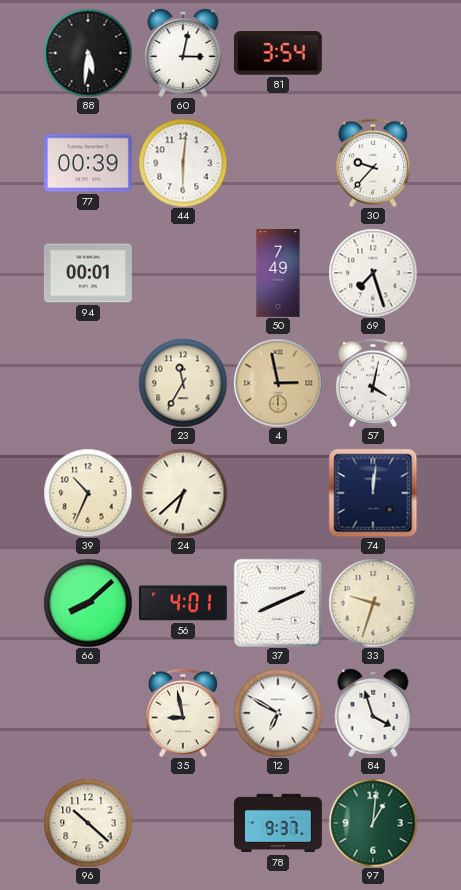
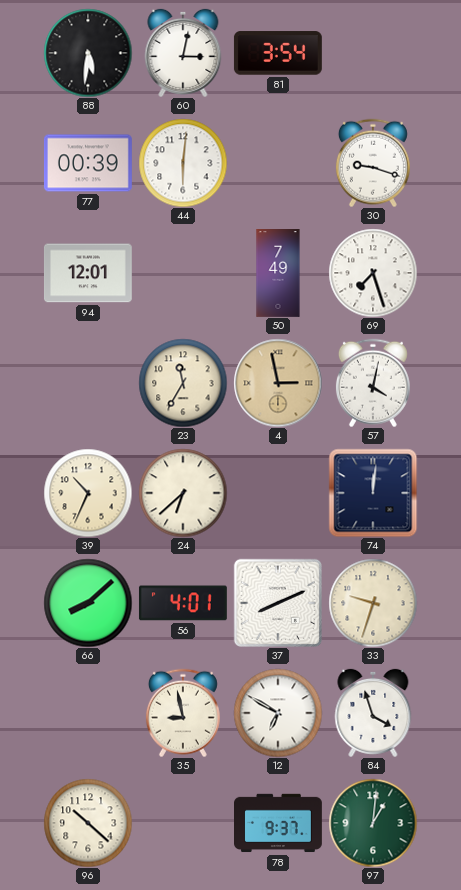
30: 9:37 -> 9:18 (373, 163)
94: 00:01 -> 12:01 (88, 273)
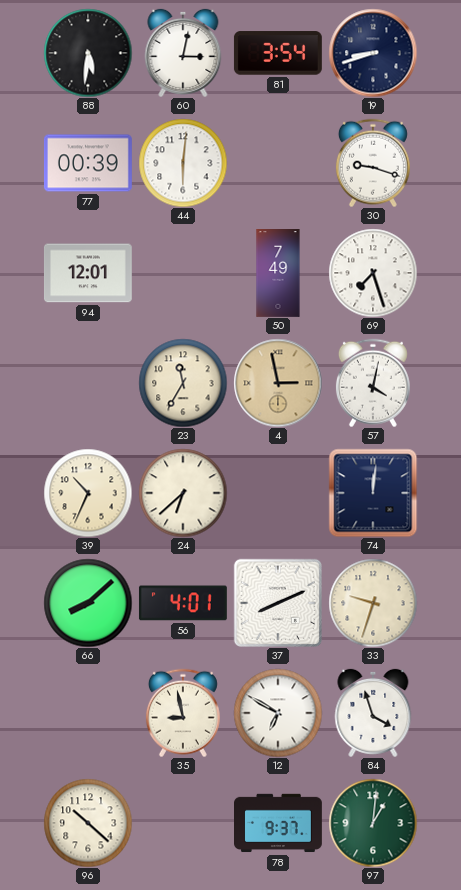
19: none -> 8:42 (373, 53)
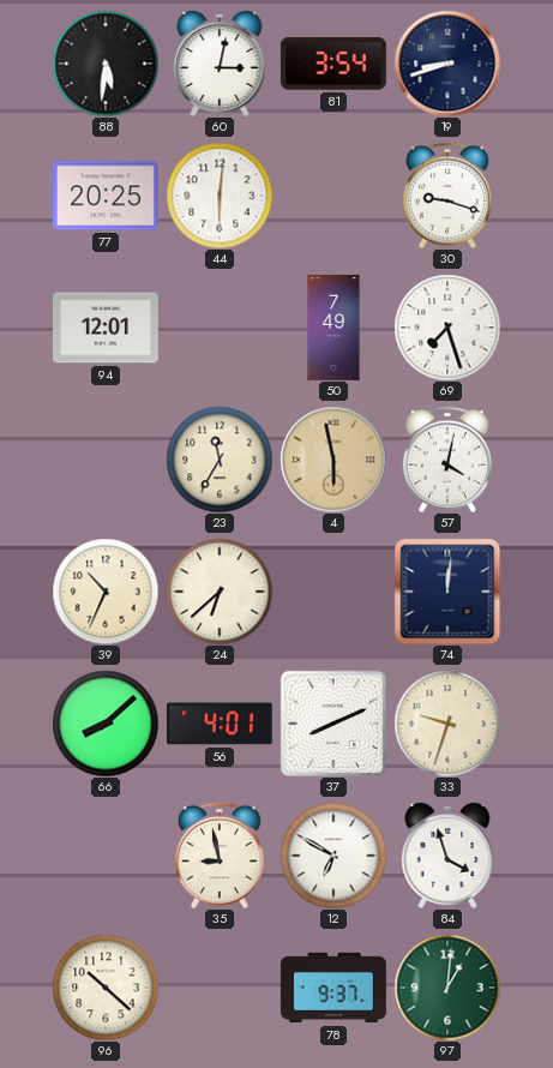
77: 00:39 -> 20:25 (106, 196)
4: 2:58 -> 5:58 (333, 460)
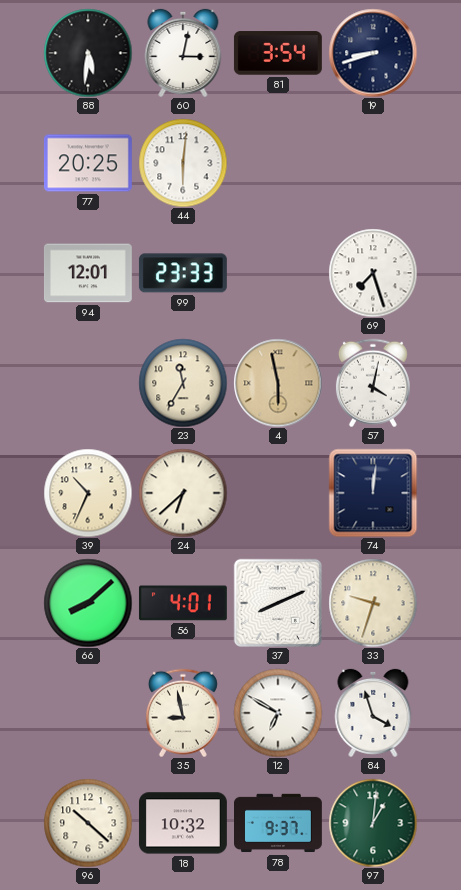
30: 9:18 -> none (447, 196)
99: none -> 23:33 (183, 273)
50: 7:49 -> none (333, 329)
18: none -> 10:32 (183, 823)
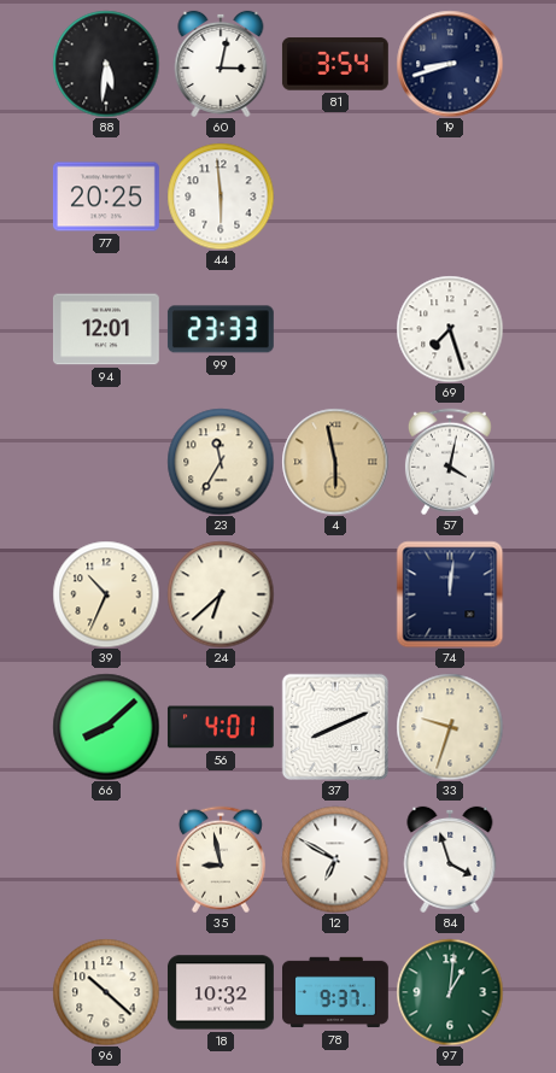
44: 6:01 -> 5:59 (221, 197)
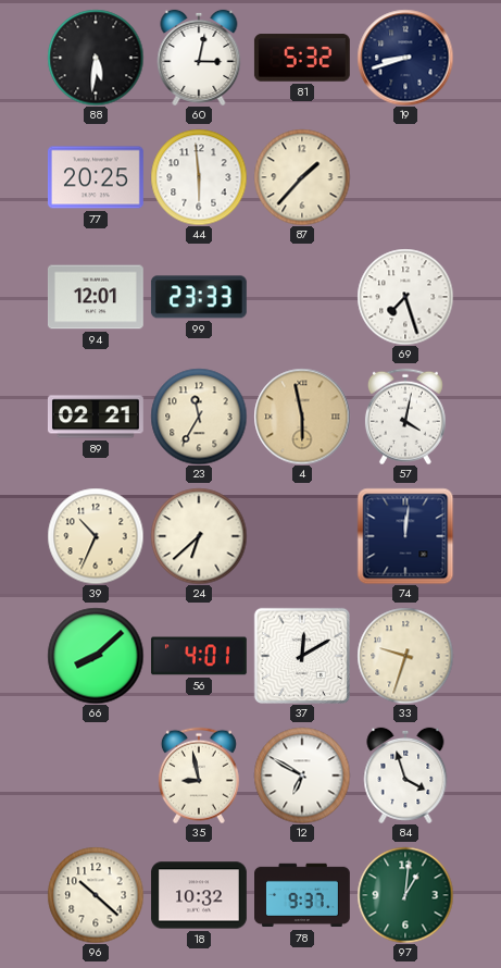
81: 3:54 -> 5:32 (302, 58)
87: none -> 1:37 (302, 177)
89: none -> 02:21 (96, 417)
37: 8:11 -> 12:10 (302, 656)
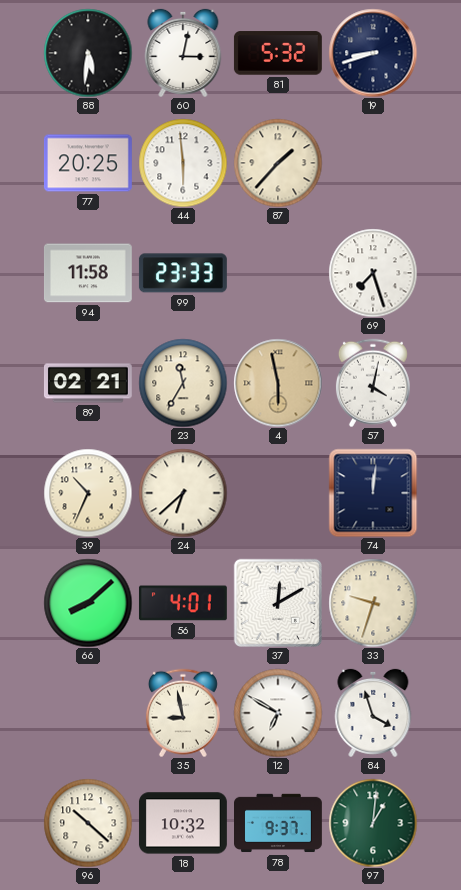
94: 12:01 -> 11:58 (88, 273)
